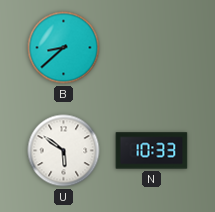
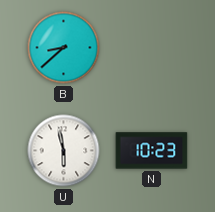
U: 5:51 -> 5:58 (64, 151)
N: 10:33 -> 10:23 (152, 151)
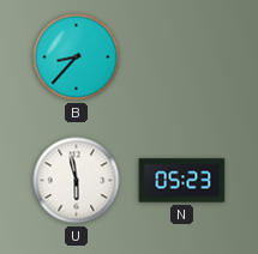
B: 8:38 -> 8:37 (77, 58)
N: 10:23 -> 05:23 (182, 181)
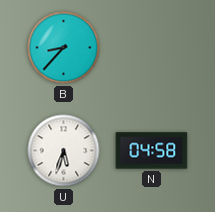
U: 5:58 -> 5:33 (64, 151)
N: 05:23 -> 04:58 (152, 151)
